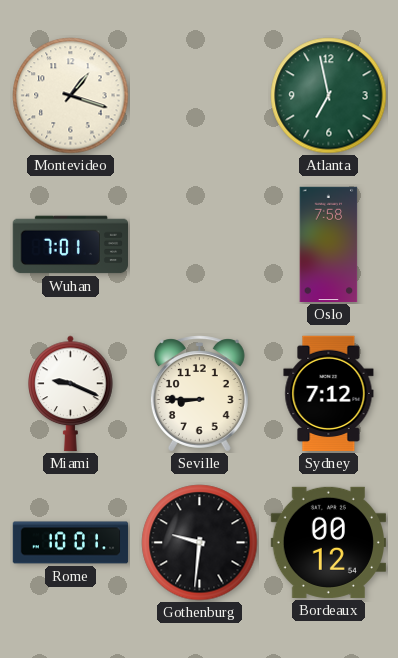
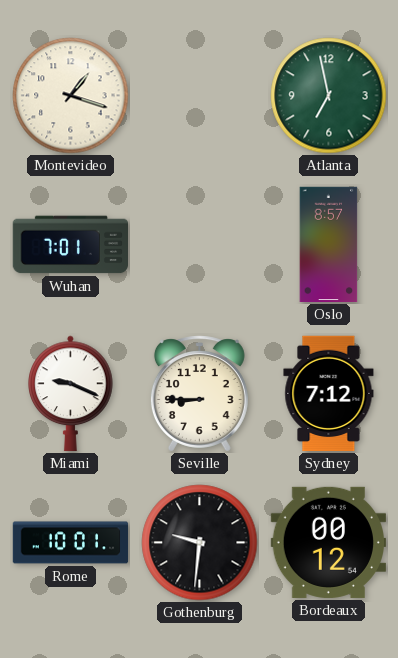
Oslo: 7:58 -> 8:57 (329, 245)
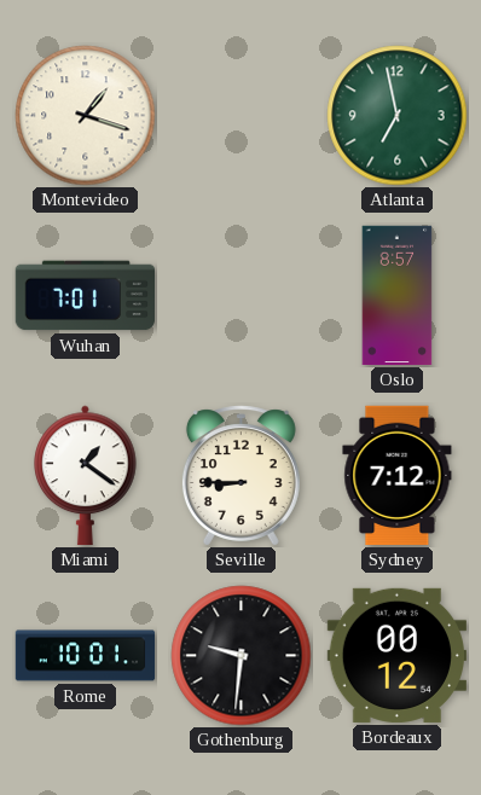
Miami: 9:19 -> 1:21 (86, 475)
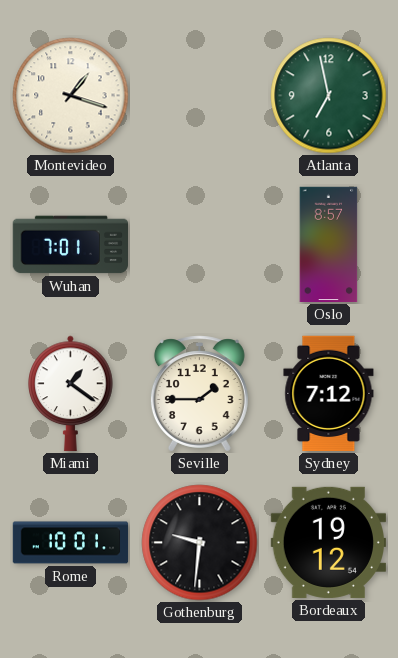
Seville: 8:45 -> 1:45 (199, 394)
Bordeaux: 00:12 -> 19:12 (328, 542)
